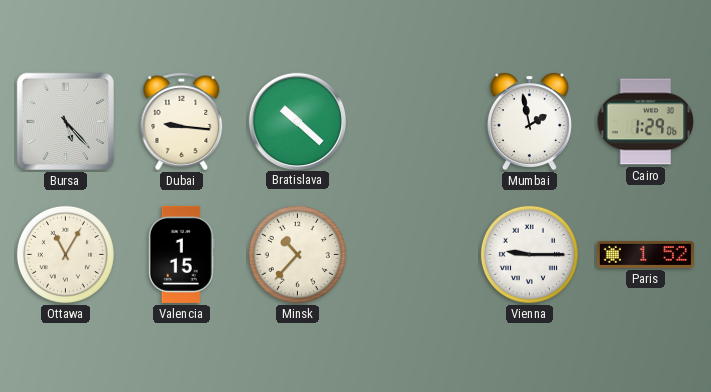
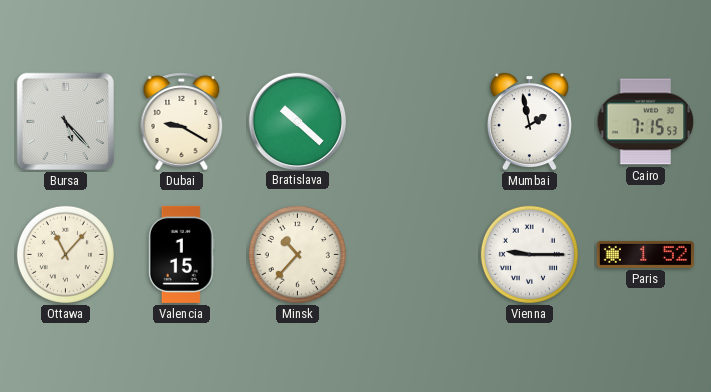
Dubai: 9:16 -> 9:20 (182, 122)
Cairo: 1:29 -> 7:15 (646, 122)
Ottawa: 11:05 -> 11:07 (65, 254)
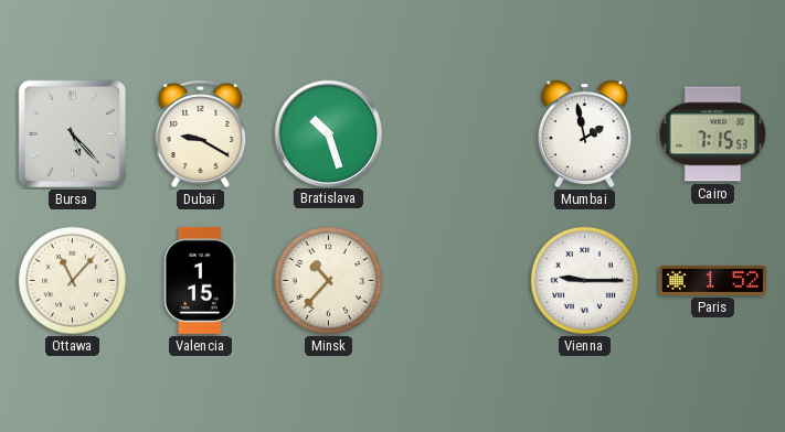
Bratislava: 10:22 -> 10:27 (328, 133)
